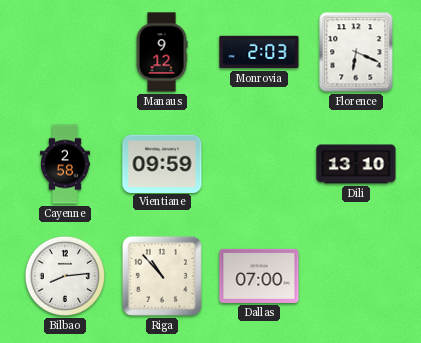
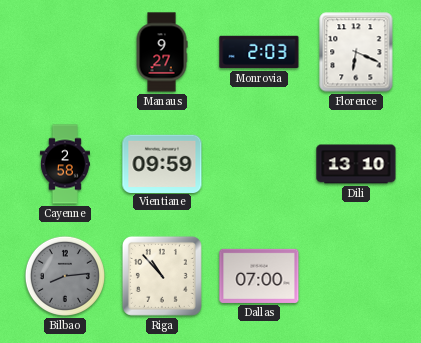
Manaus: 9:12 -> 9:27 (162, 52)
Bilbao dial: white -> grey (65, 276)
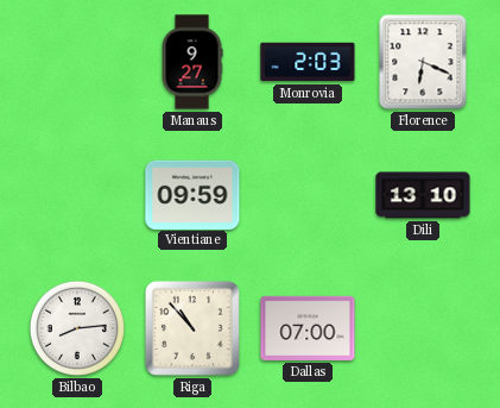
Cayenne: 2:58 -> none (65, 164)
Bilbao dial: grey -> white (77, 328)
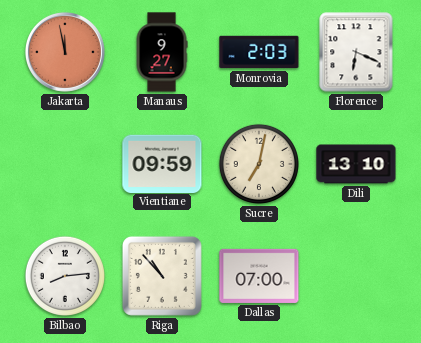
Jakarta: none -> 11:58 (65, 52)
Sucre: none -> 7:02 (259, 164)
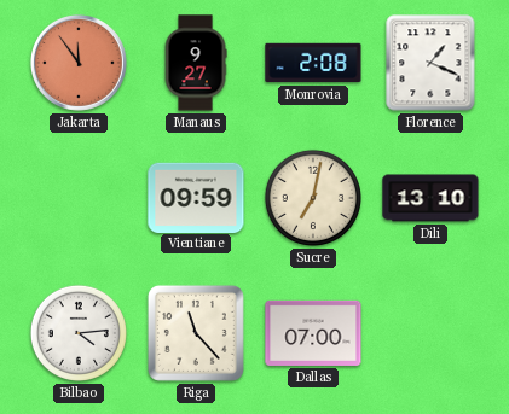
Jakarta: 11:58 -> 11:54 (79, 63)
Monrovia: 2:03 -> 2:08 (313, 63)
Florence: 6:19 -> 1:19 (430, 63)
Bilbao: 8:14 -> 4:14 (79, 333)
Riga: 10:53 -> 11:23 (196, 333)
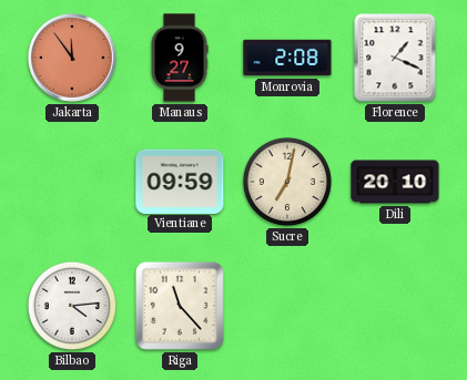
Dili: 13:10 -> 20:10 (395, 182)
Dallas: 07:00 -> none (313, 333)
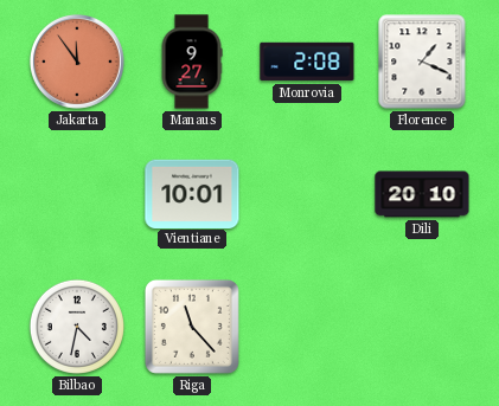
Vientiane: 09:59 -> 10:01 (192, 193)
Sucre: 7:02 -> none (287, 182)
Bilbao: 4:14 -> 4:32 (77, 327)
